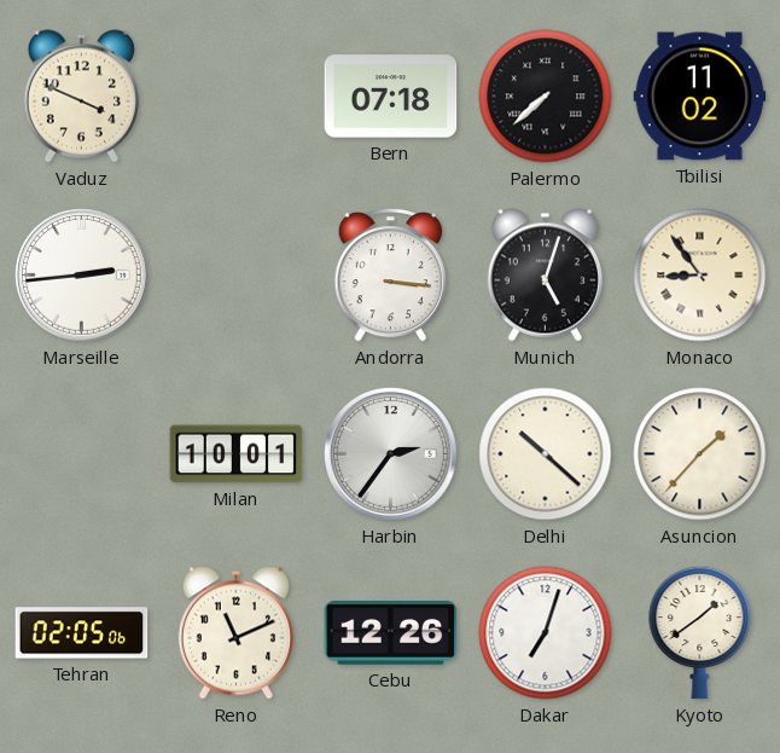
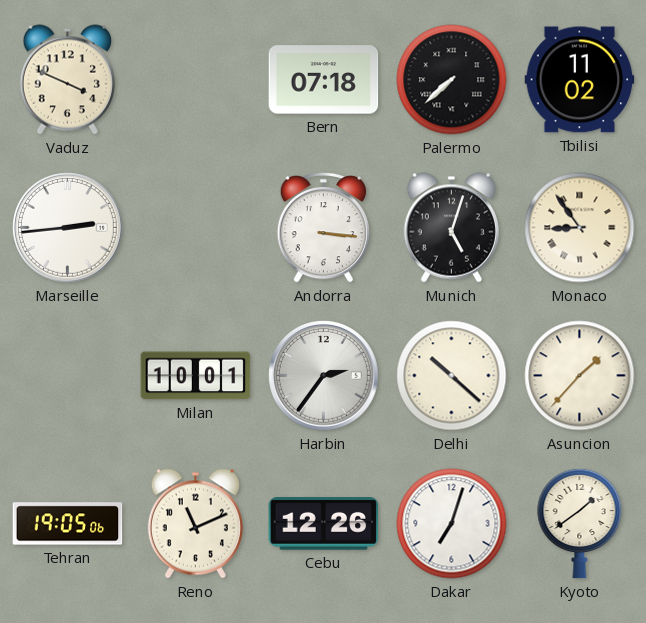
Tehran: 02:05 -> 19:05 (68, 524)
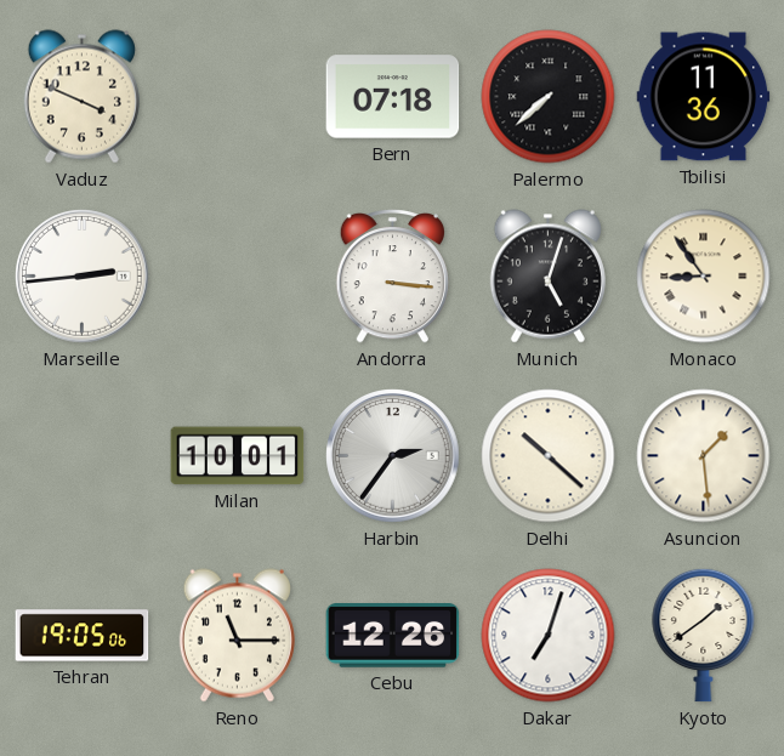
Tbilisi: 11:02 -> 11:36 (704, 97)
Asuncion: 1:37 -> 1:29 (704, 456)
Reno: 11:11 -> 11:15 (237, 636)
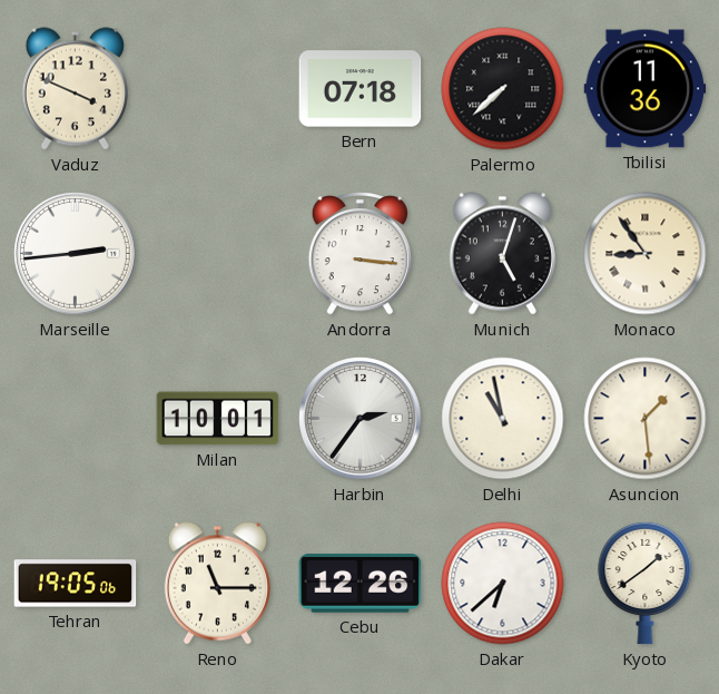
Delhi: 10:22 -> 10:58 (503, 419)
Dakar: 7:03 -> 6:38 (503, 584)
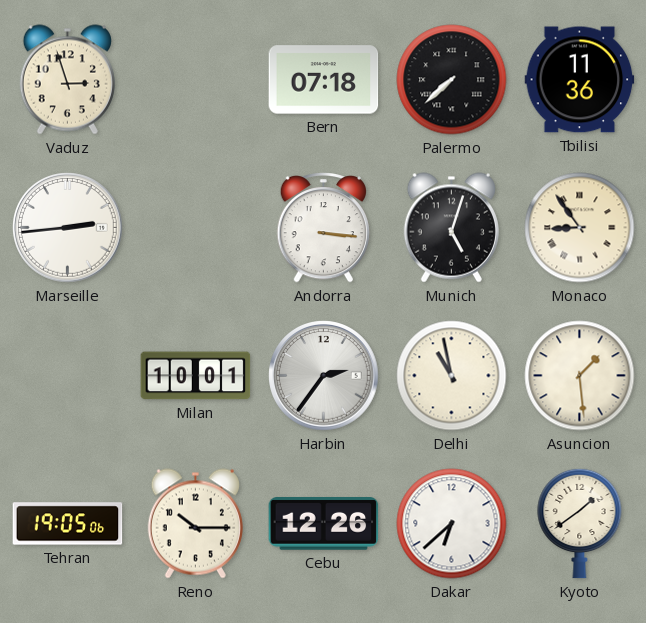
Vaduz: 3:49 -> 2:57 (67, 80)
Reno: 11:15 -> 10:15 (195, 524)
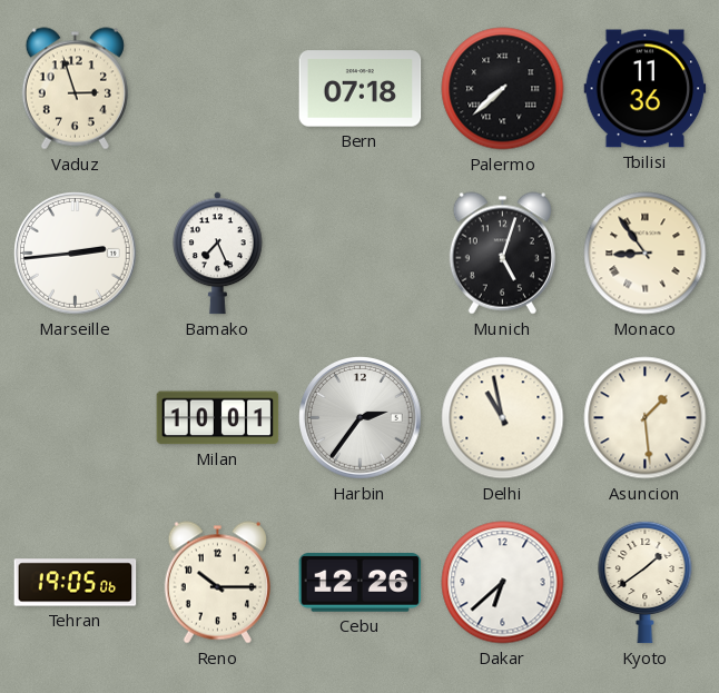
Bamako: none -> 7:26 (218, 254)
Andorra: 3:16 -> none (323, 228)
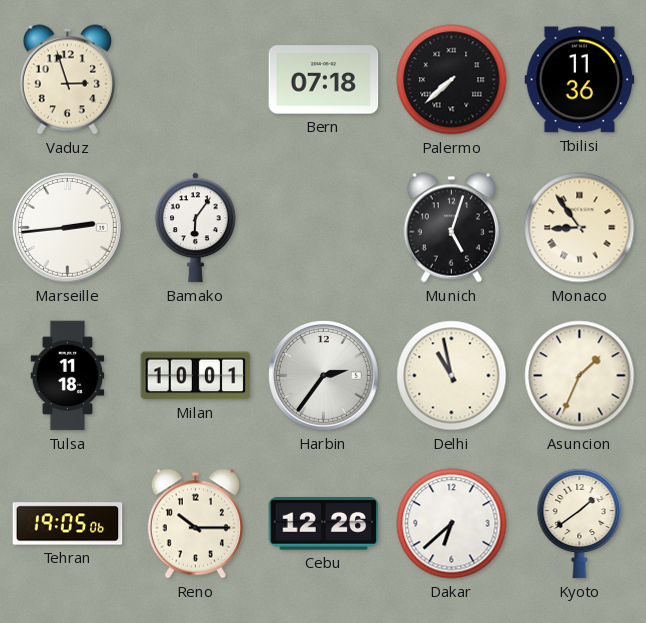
Bamako: 7:26 -> 6:06 (196, 228)
Tulsa: none -> 11:18 (68, 376)
Asuncion: 1:29 -> 1:34 (580, 376)
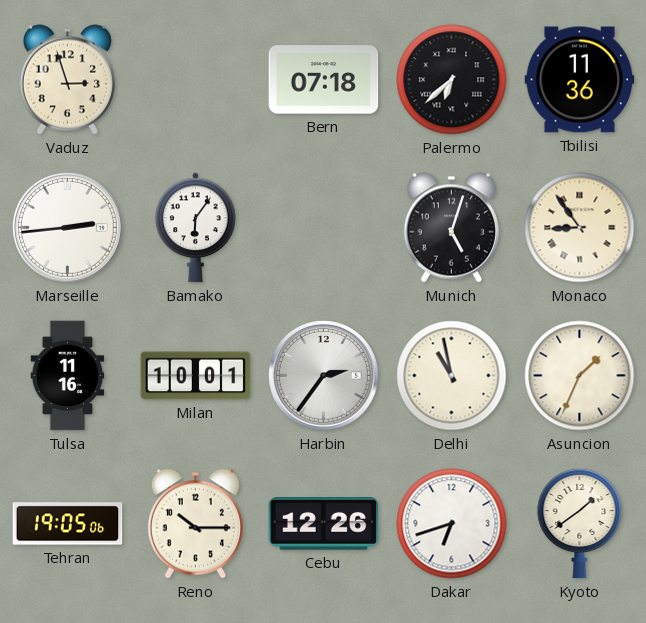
Palermo: 7:38 -> 6:38 (452, 80)
Tulsa: 11:18 -> 11:16 (68, 376)
Dakar: 6:38 -> 6:42 (452, 524)
